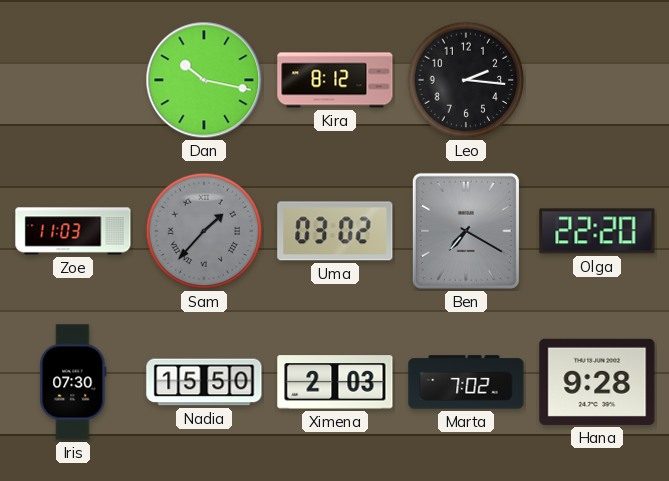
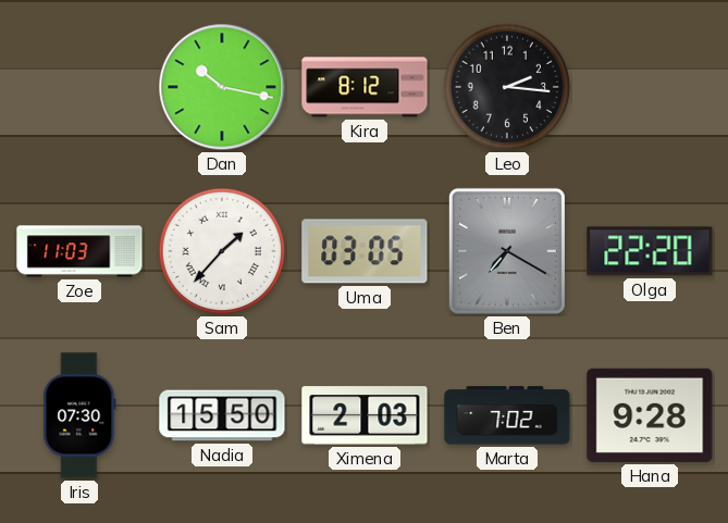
Sam dial: grey -> white (222, 251)
Uma: 03:02 -> 03:05 (365, 251)
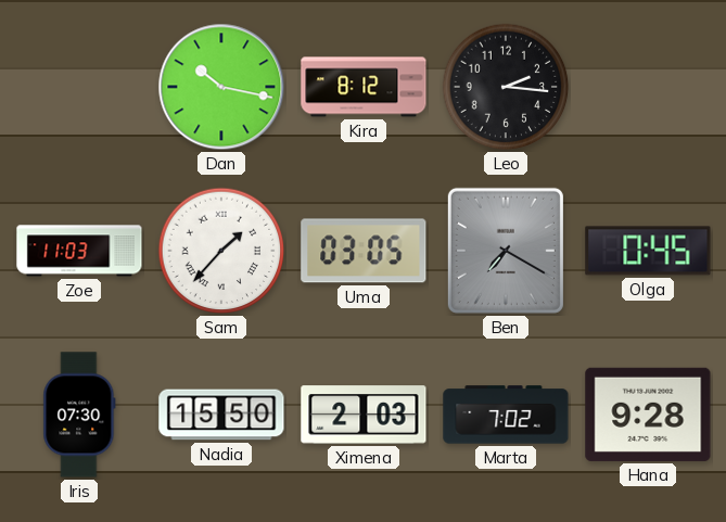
Olga: 22:20 -> 0:45 (648, 251)
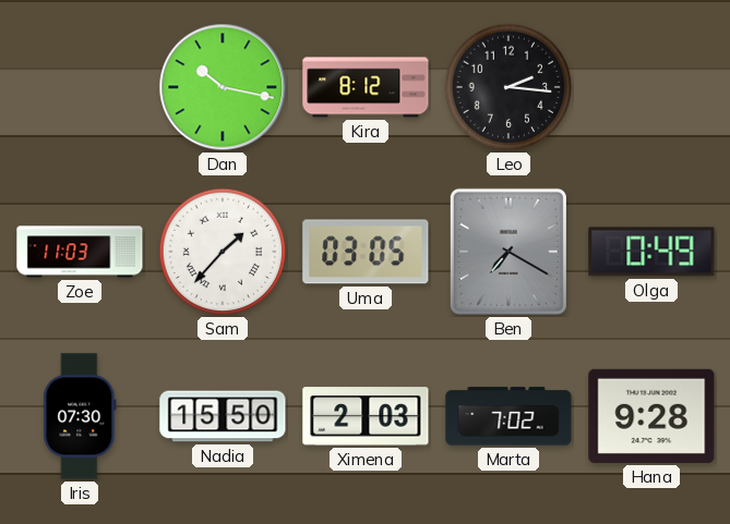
Olga: 0:45 -> 0:49 (651, 252)
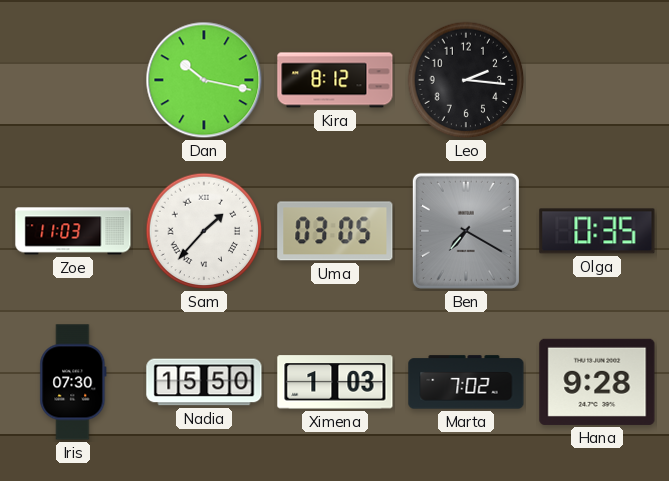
Olga: 0:49 -> 0:35 (597, 231)
Ximena: 2:03 -> 1:03 (335, 382)
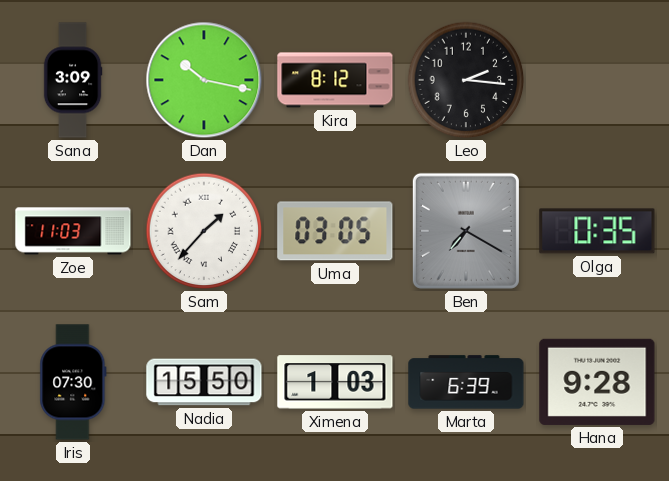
Sana: none -> 3:09 (73, 80)
Marta: 7:02 -> 6:39 (466, 382)
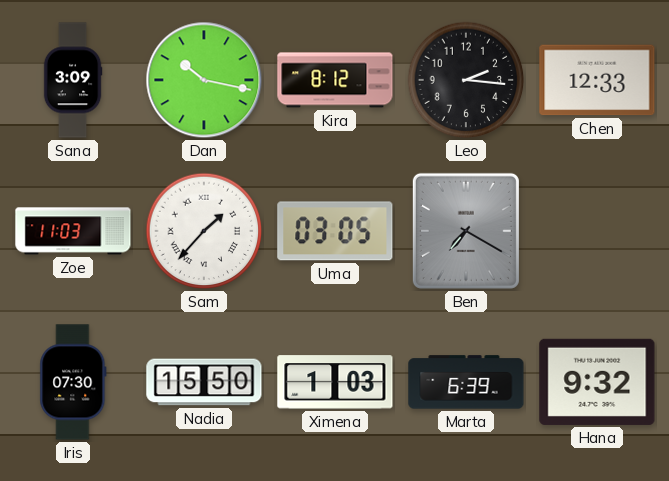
Chen: none -> 12:33 (597, 80)
Olga: 0:35 -> none (597, 231)
Hana: 9:28 -> 9:32 (597, 382)
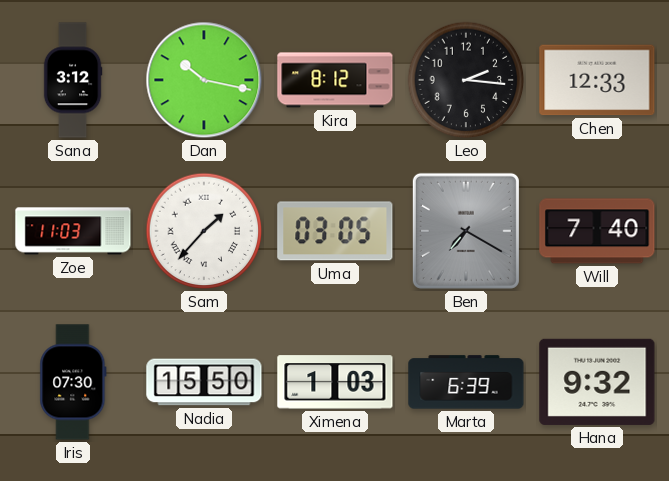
Sana: 3:09 -> 3:12 (73, 80)
Will: none -> 7:40 (597, 231)
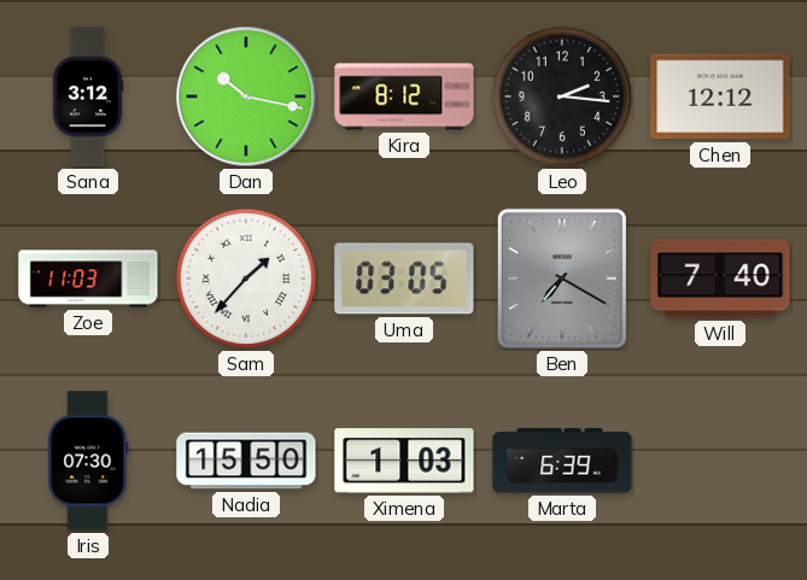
Chen: 12:33 -> 12:12 (720, 96)
Hana: 9:32 -> none (597, 382)
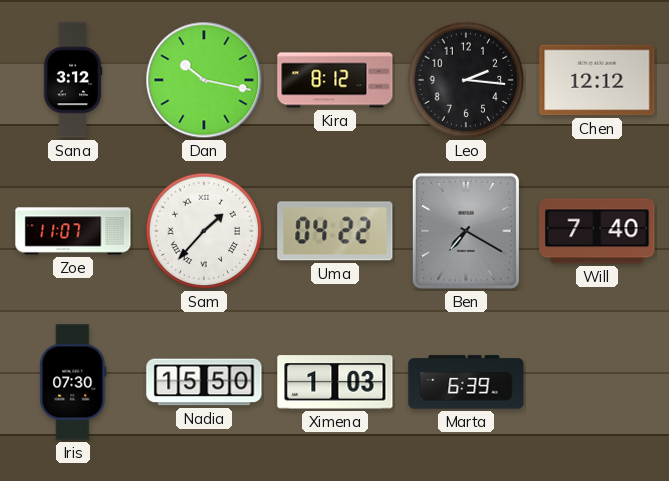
Zoe: 11:03 -> 11:07 (73, 231)
Uma: 03:05 -> 04:22 (335, 231)
